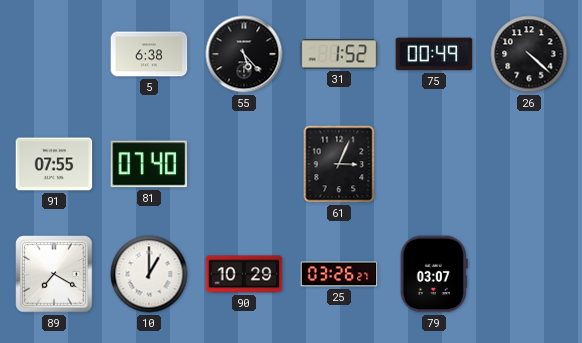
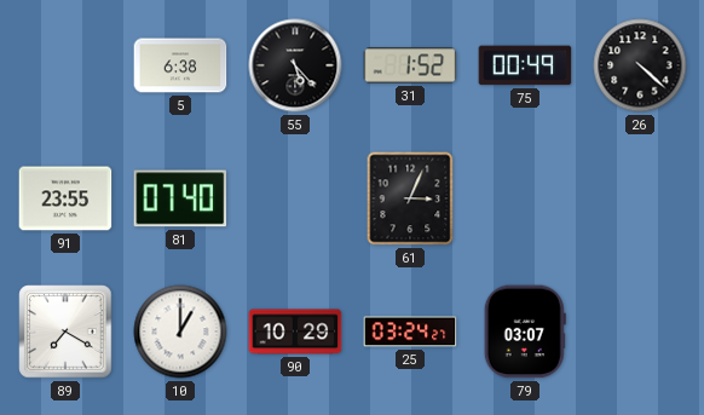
91: 07:55 -> 23:55 (65, 198)
25: 03:26 -> 03:24 (410, 332)
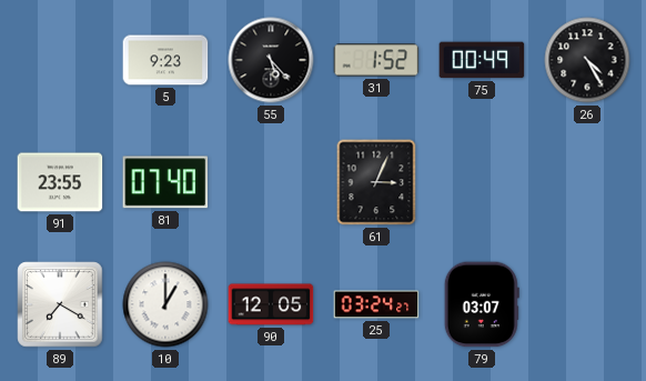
5: 6:38 -> 9:23 (165, 60)
26: 4:22 -> 4:25 (587, 60)
90: 10:29 -> 12:05 (271, 304)
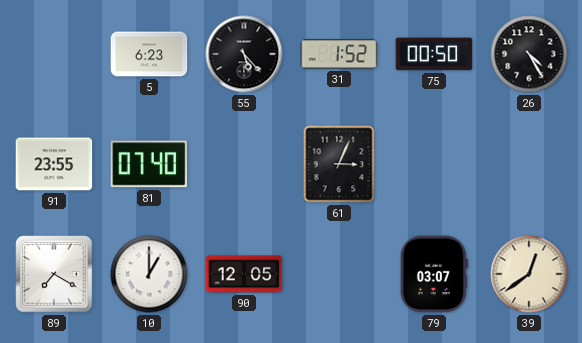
5: 9:23 -> 6:23 (149, 54)
75: 00:49 -> 00:50 (434, 54)
25: 03:24 -> none (376, 304)
39: none -> 12:39 (529, 274)
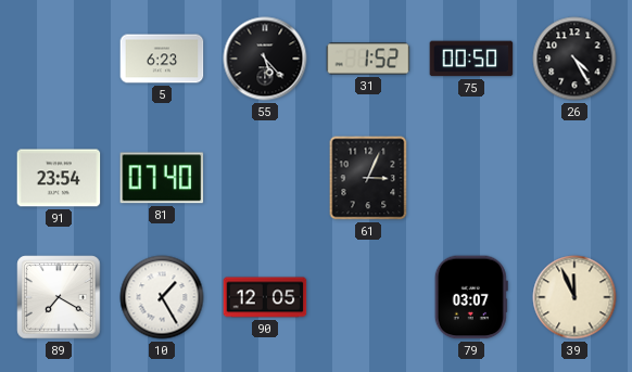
91: 23:55 -> 23:54 (59, 178)
10: 1:00 -> 1:25 (162, 297)
39: 12:39 -> 11:56 (574, 297)
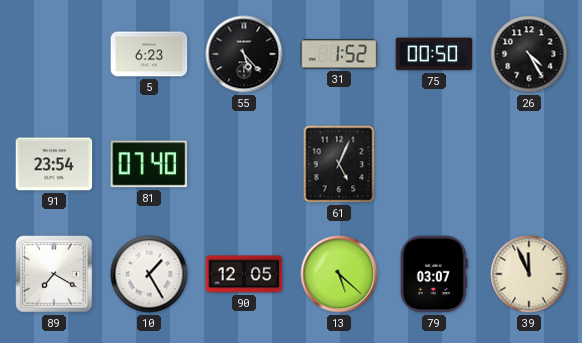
61: 3:04 -> 5:04 (339, 164)
13: none -> 5:22 (339, 274)
